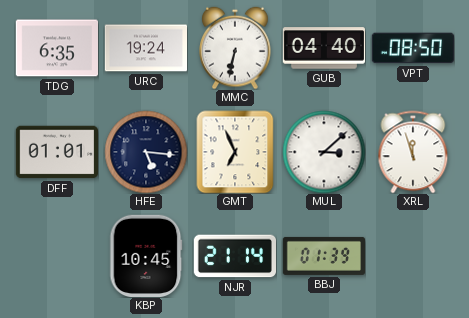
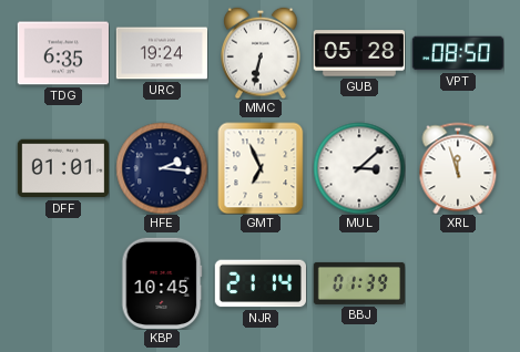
GUB: 04:40 -> 05:28 (358, 53)
HFE: 5:16 -> 2:16 (162, 168)
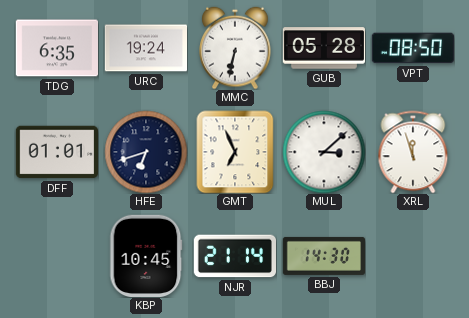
HFE: 2:16 -> 6:42 (146, 152)
BBJ: 01:39 -> 14:30 (323, 256)
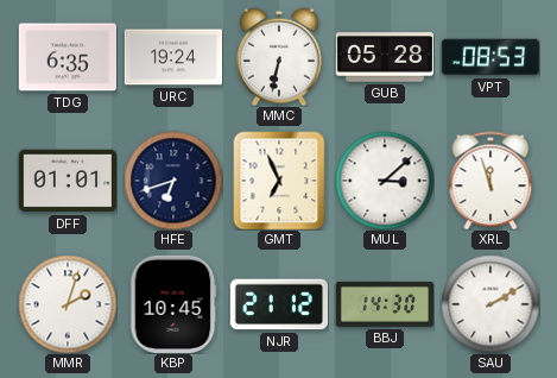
VPT: 08:50 -> 08:53 (490, 57)
MMR: none -> 2:03 (68, 304)
NJR: 21:14 -> 21:12 (278, 304)
SAU: none -> 2:10 (490, 304)
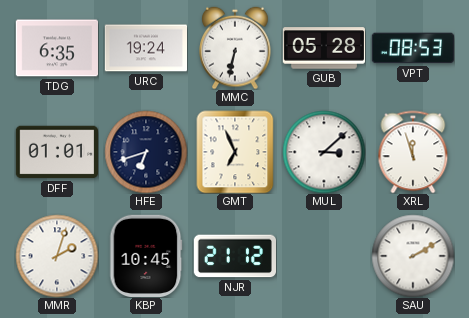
BBJ: 14:30 -> none (384, 304)
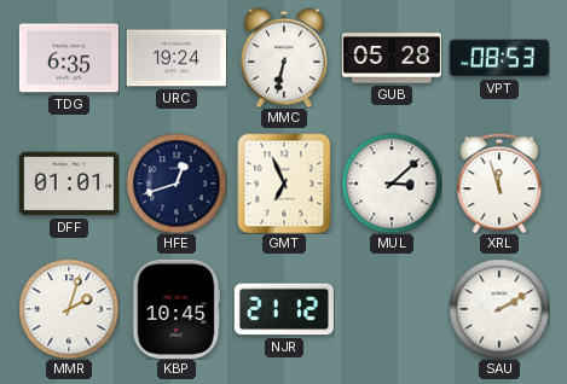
HFE: 6:42 -> 12:42 (177, 184)
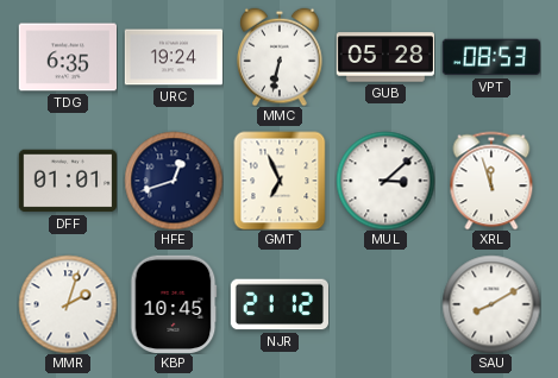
SAU: 2:10 -> 8:10 (491, 304)
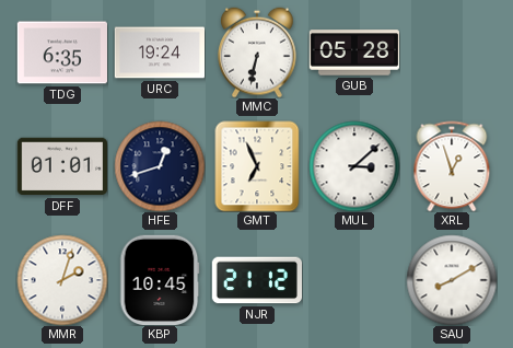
VPT: 08:53 -> none (491, 57)
XRL: 11:57 -> 12:57 (452, 166)
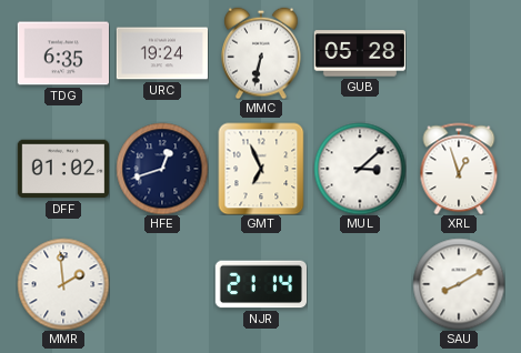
DFF: 01:01 -> 01:02 (62, 169)
MMR: 2:03 -> 1:59 (63, 284)
KBP: 10:45 -> none (160, 279)
NJR: 21:12 -> 21:14 (260, 284)
